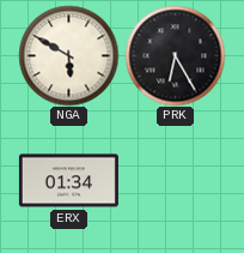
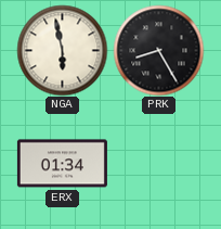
NGA: 5:50 -> 5:58 (62, 50)
PRK: 6:25 -> 8:25 (158, 50)
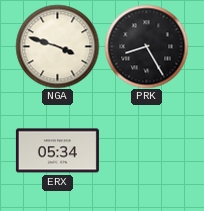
NGA: 5:58 -> 3:48 (57, 46)
ERX: 01:34 -> 05:34 (57, 151)
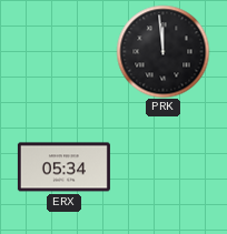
NGA: 3:48 -> none (57, 46)
PRK: 8:25 -> 11:59 (162, 51)
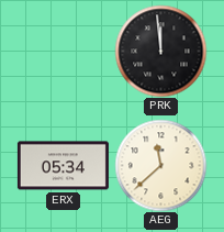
AEG: none -> 11:38 (160, 165)
